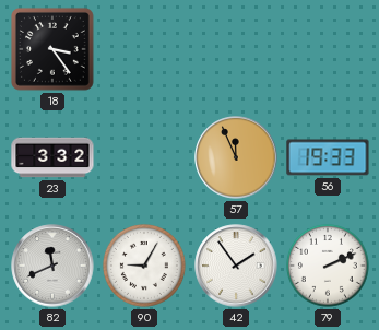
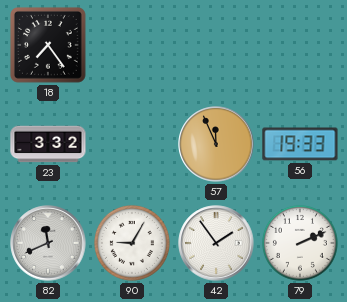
18: 3:24 -> 7:24 (48, 45)
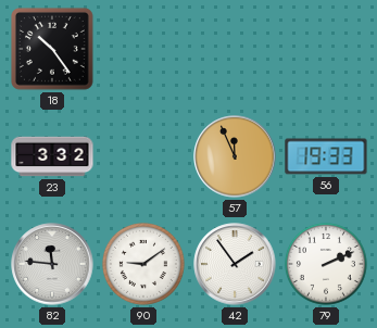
18: 7:24 -> 10:24 (52, 49)
82: 11:41 -> 11:46 (52, 264)
90: 9:05 -> 9:09 (143, 264)
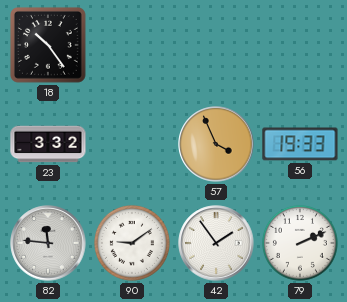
57: 11:56 -> 3:56 (216, 144)
